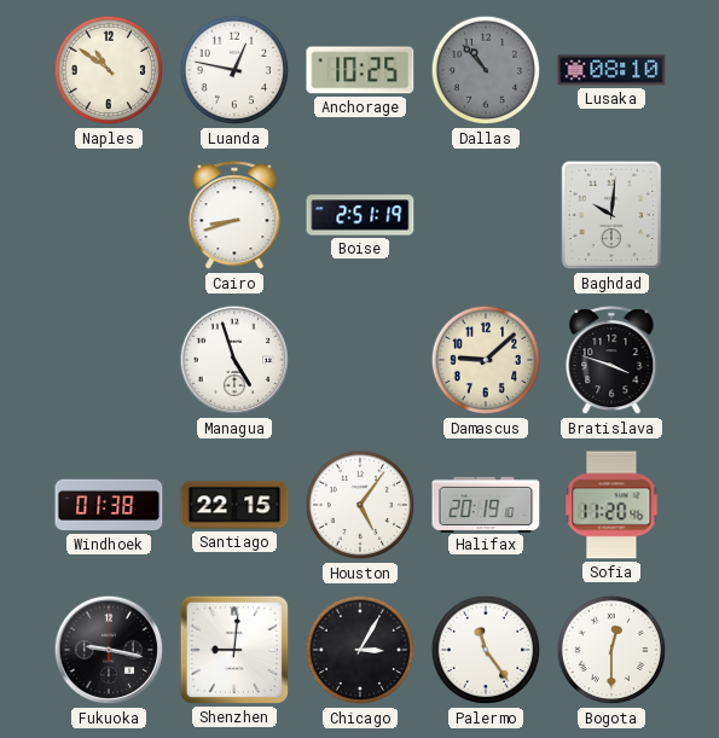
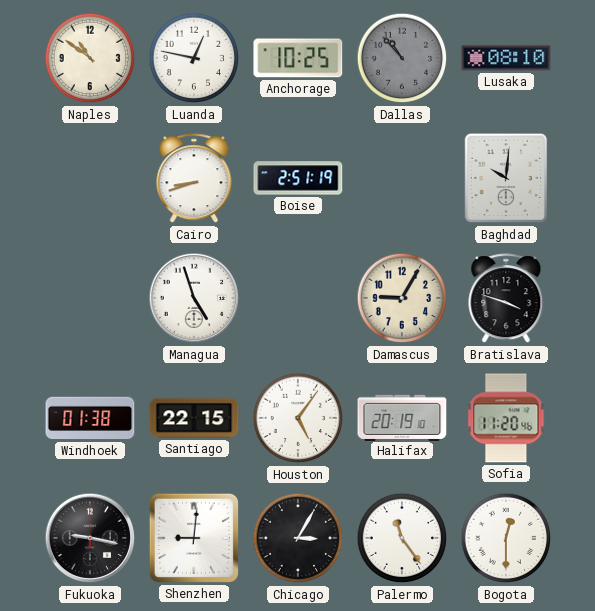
Damascus: 9:08 -> 9:05 (402, 298)
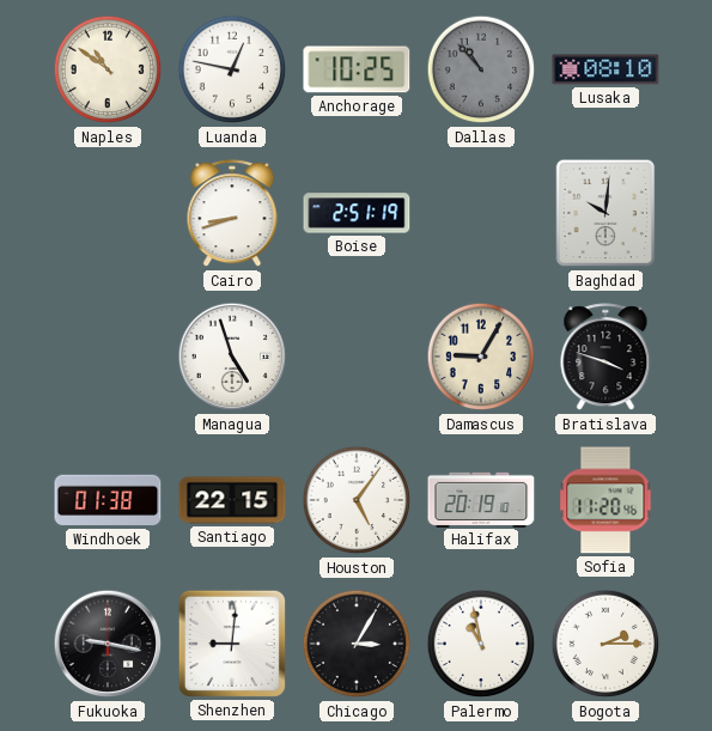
Palermo: 11:24 -> 10:58 (481, 644)
Bogota: 12:30 -> 2:15 (605, 644)
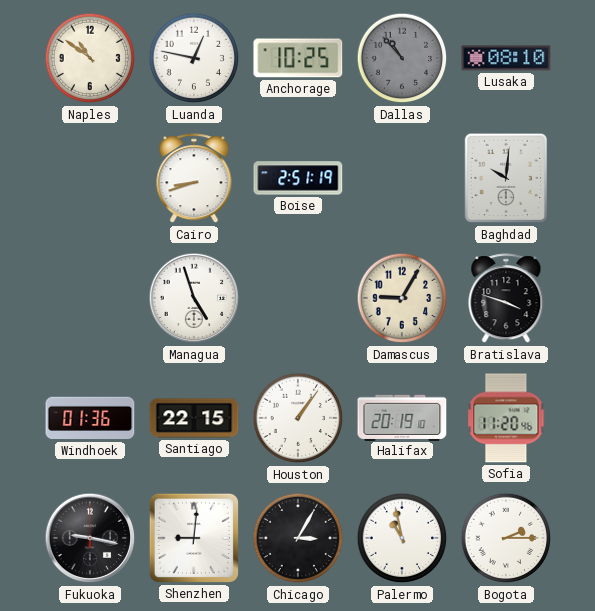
Windhoek: 01:38 -> 01:36 (90, 418)
Houston: 5:06 -> 1:06 (298, 418)
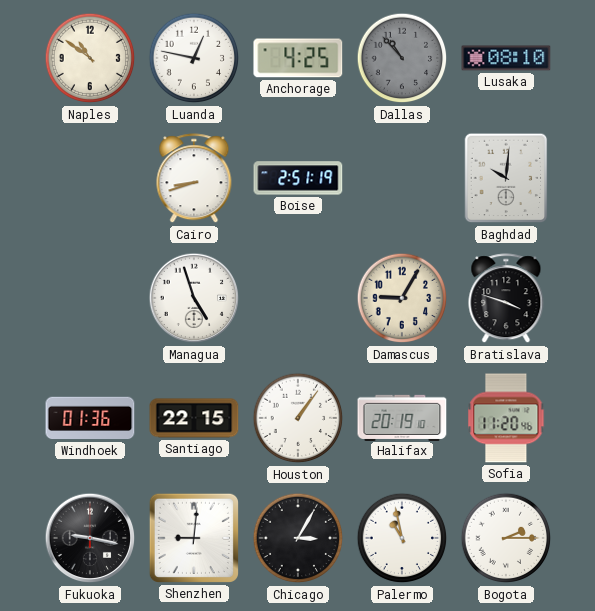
Anchorage: 10:25 -> 4:25 (298, 58)
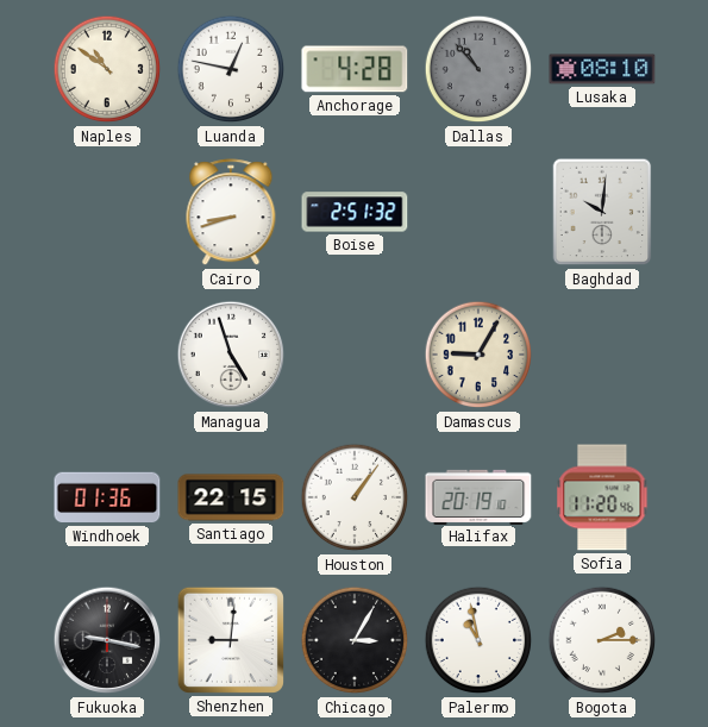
Anchorage: 4:25 -> 4:28 (355, 69)
Boise: 2:51:19 -> 2:51:32 (355, 212)
Bratislava: 3:48 -> none (506, 299)
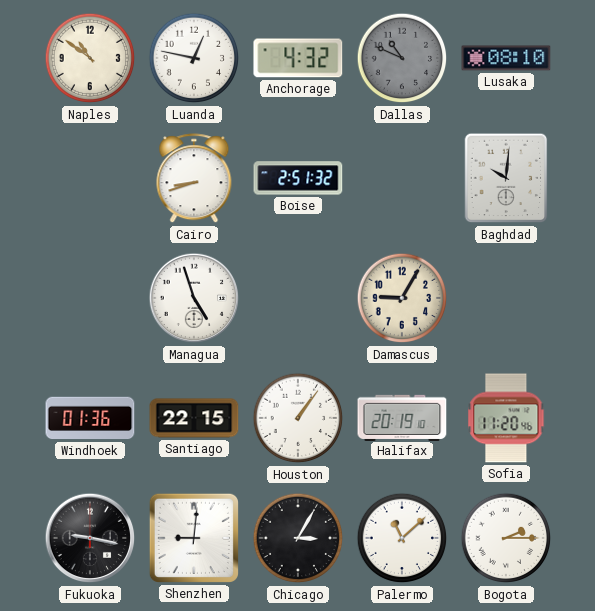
Anchorage: 4:28 -> 4:32 (298, 58)
Dallas: 10:53 -> 10:49 (402, 58)
Palermo: 10:58 -> 11:08 (402, 538)
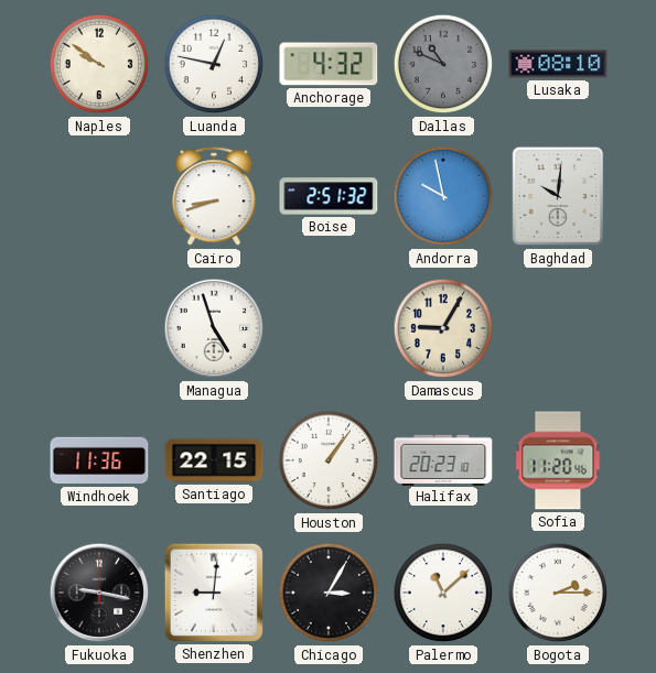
Naples: 10:51 -> 9:51 (99, 64)
Andorra: none -> 9:58 (443, 196)
Windhoek: 01:36 -> 11:36 (99, 460)
Halifax: 20:19 -> 20:23 (443, 459)
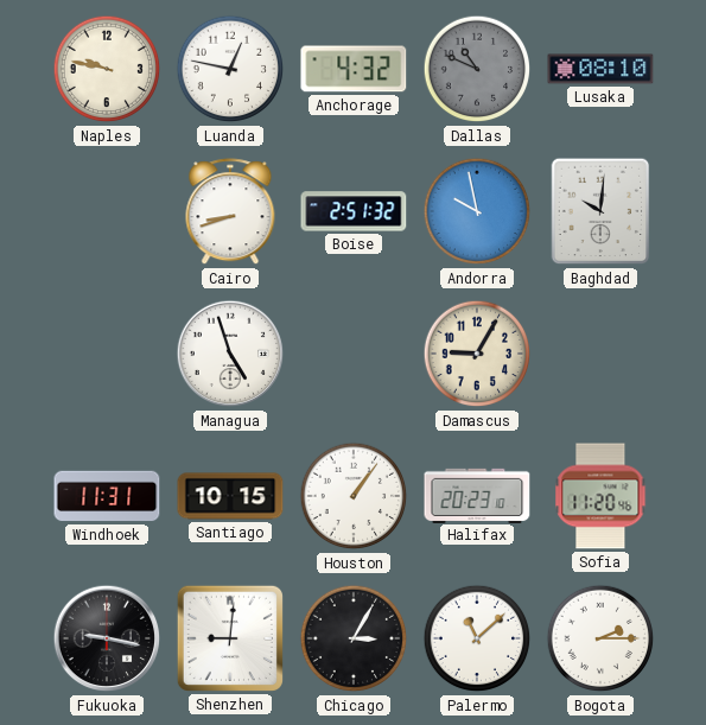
Naples: 9:51 -> 9:47 (107, 69)
Windhoek: 11:36 -> 11:31 (107, 496)
Santiago: 22:15 -> 10:15 (230, 496)
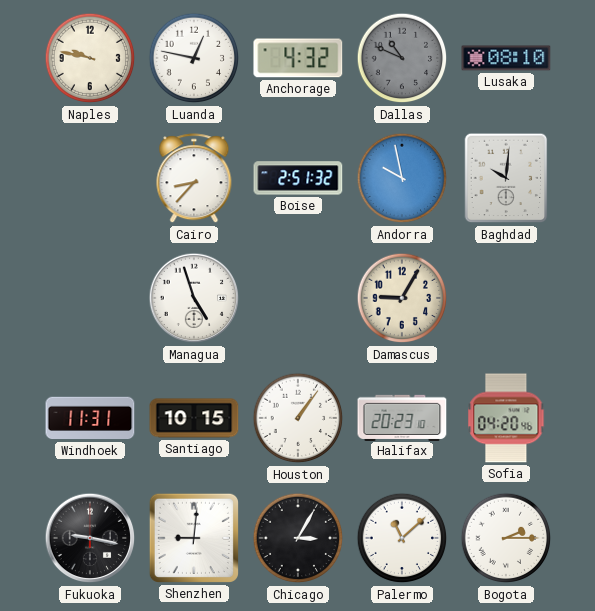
Cairo: 8:42 -> 8:37 (194, 179)
Sofia: 11:20 -> 04:20 (506, 418)
